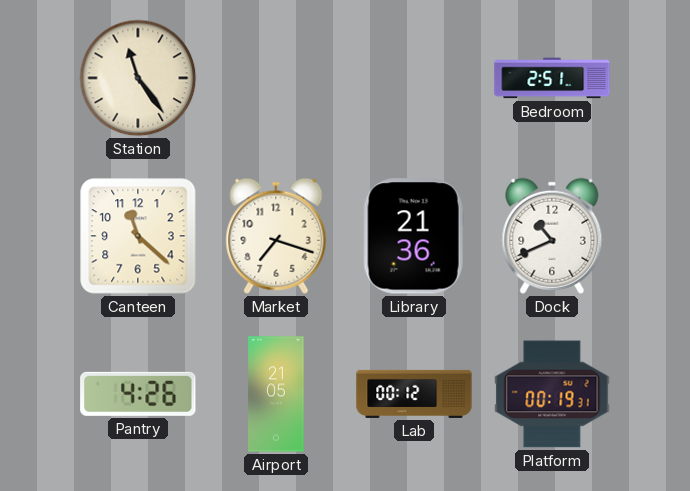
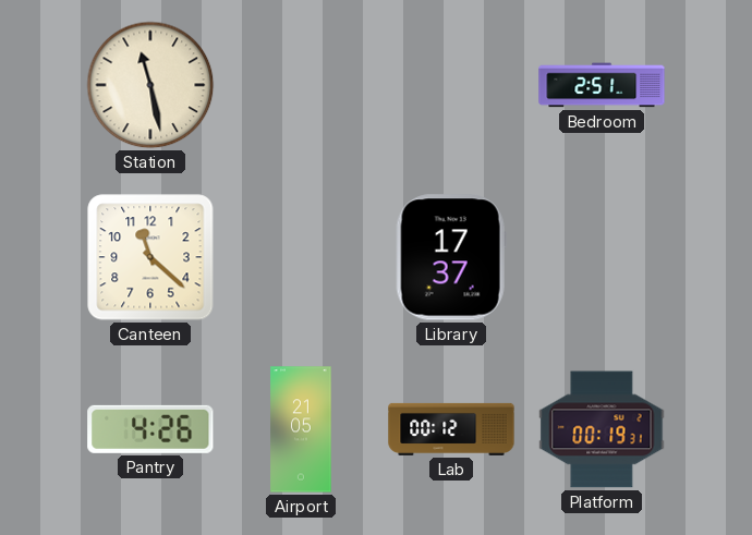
Station: 11:24 -> 11:28 (150, 85)
Market: 7:18 -> none (276, 236)
Library: 21:36 -> 17:37 (451, 257)
Dock: 10:41 -> none (552, 236)
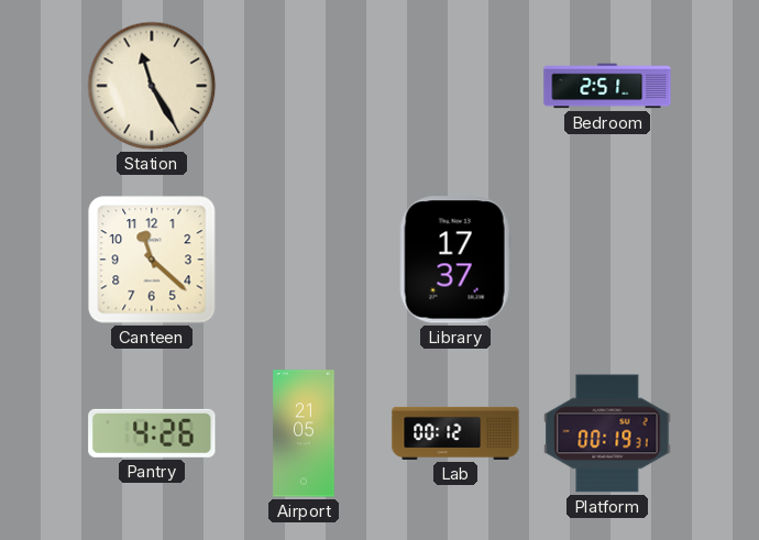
Station: 11:28 -> 11:25 (152, 86)
